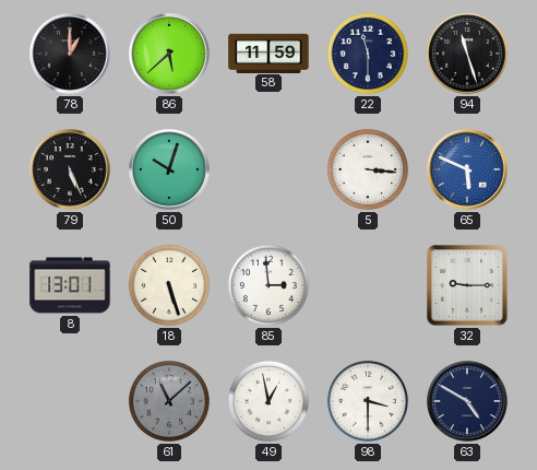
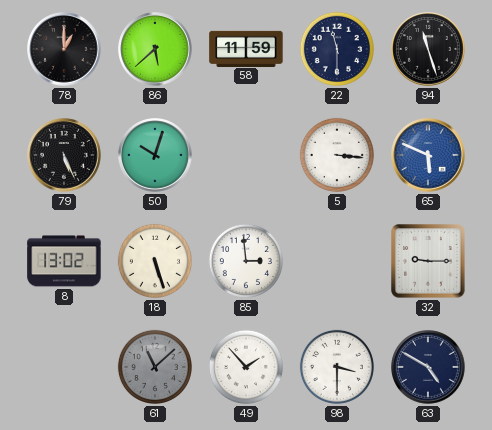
8: 13:01 -> 13:02 (64, 261)
49: 12:58 -> 1:53 (246, 367)
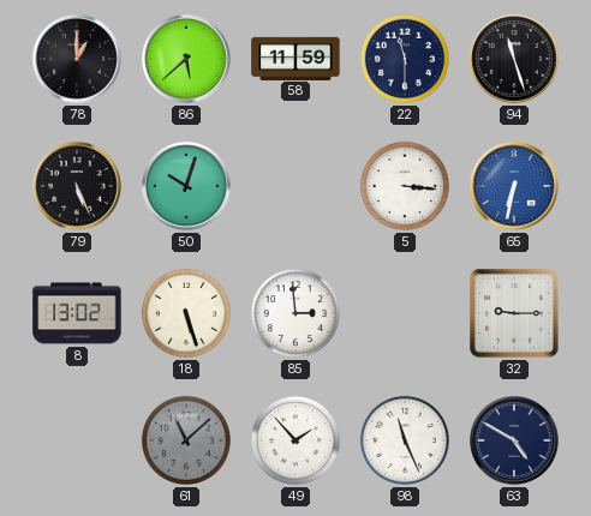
65: 5:49 -> 6:32 (514, 186)
98: 3:30 -> 11:26 (405, 440)
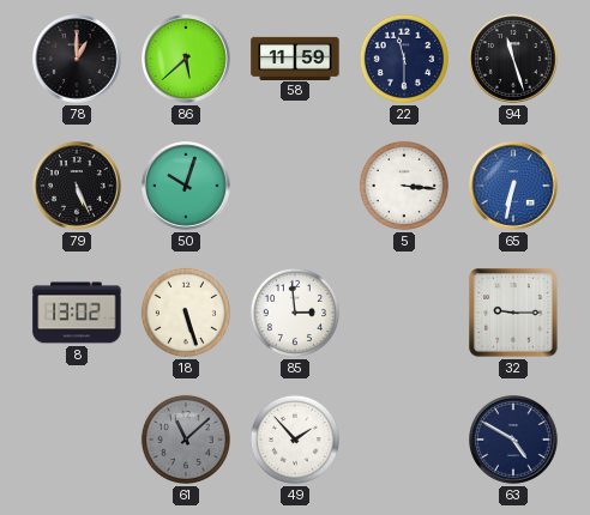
98: 11:26 -> none (405, 440)
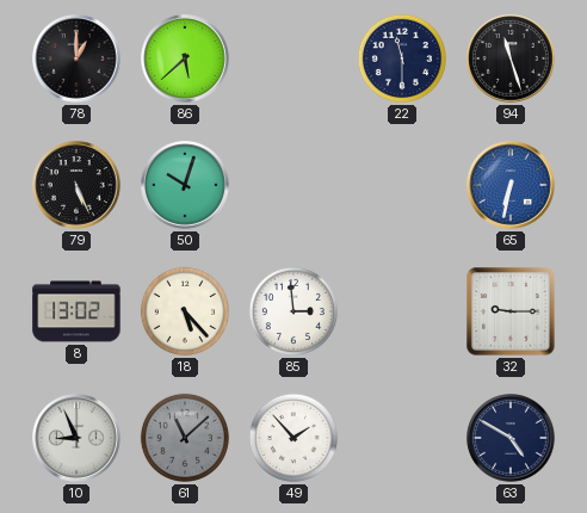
58: 11:59 -> none (295, 57)
5: 3:16 -> none (404, 186)
18: 5:27 -> 5:23 (185, 311)
10: none -> 8:56 (76, 438)
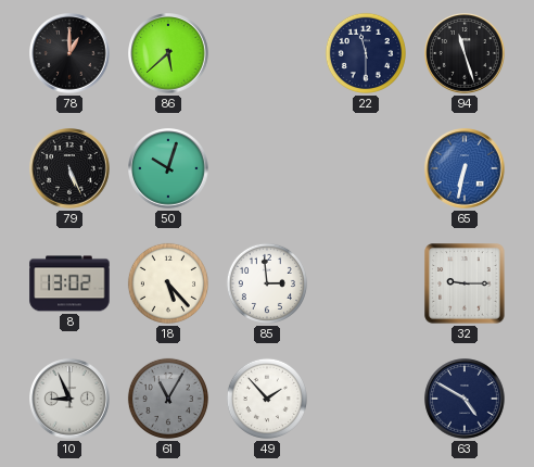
61: 11:08 -> 11:05 (168, 399)
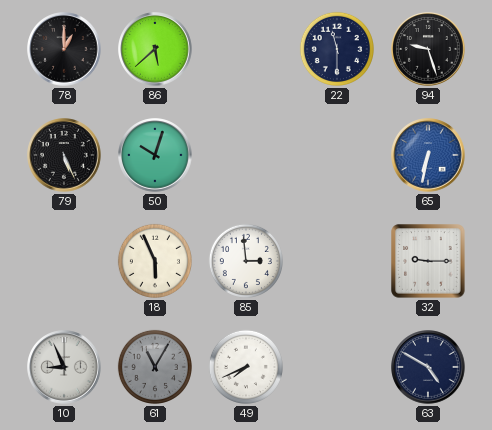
94: 11:27 -> 9:27 (428, 49)
8: 13:02 -> none (69, 283)
18: 5:23 -> 5:56 (155, 261)
49: 1:53 -> 7:41 (246, 367)
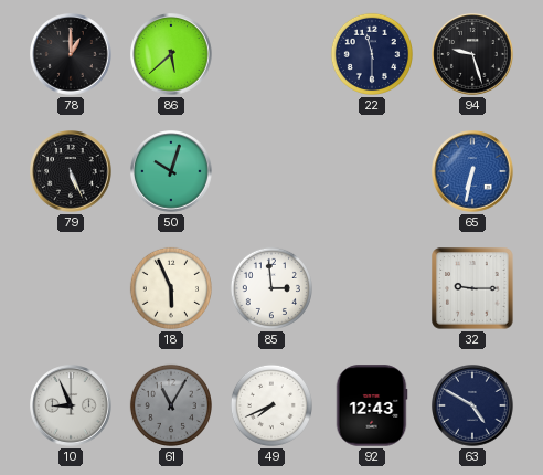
92: none -> 12:43 (372, 405)
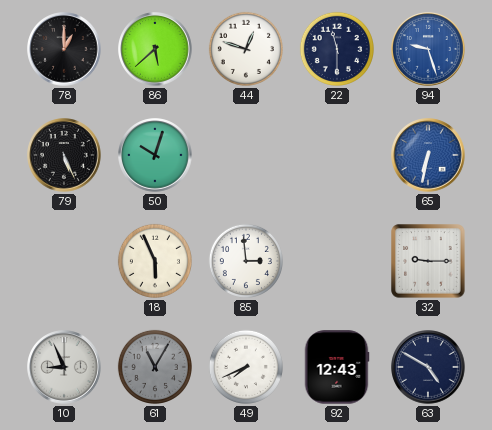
44: none -> 12:48 (246, 49)
94 dial: black -> blue (428, 49)
